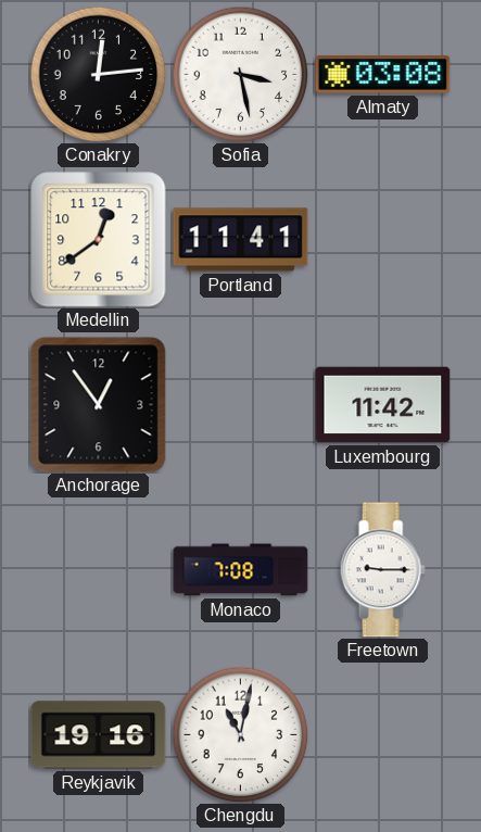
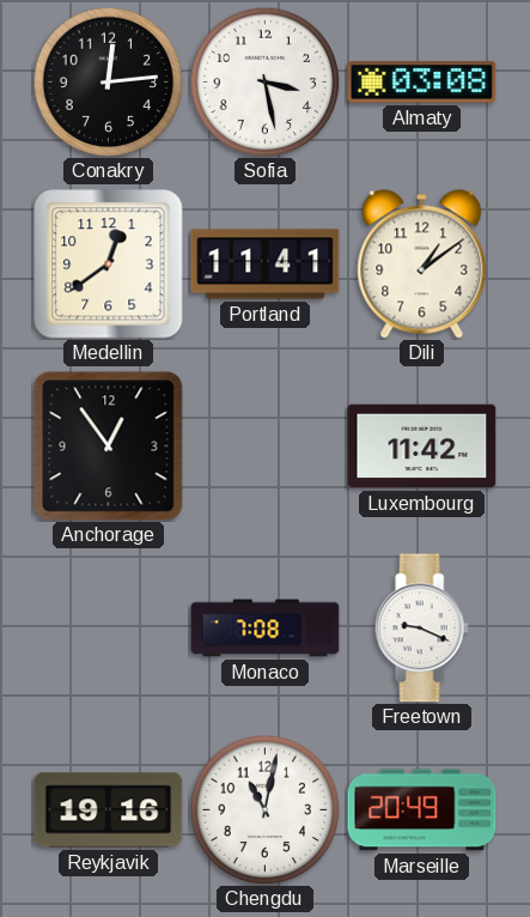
Dili: none -> 1:09 (422, 265)
Freetown: 9:15 -> 9:19 (421, 628)
Marseille: none -> 20:49 (422, 810)
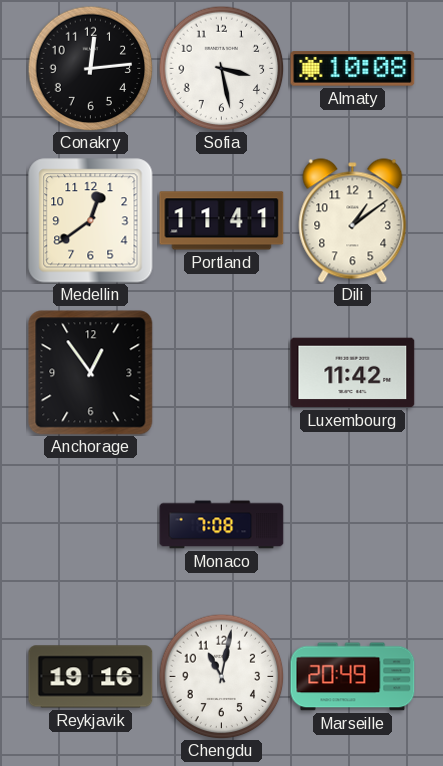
Almaty: 03:08 -> 10:08 (353, 69)
Freetown: 9:19 -> none (421, 628)
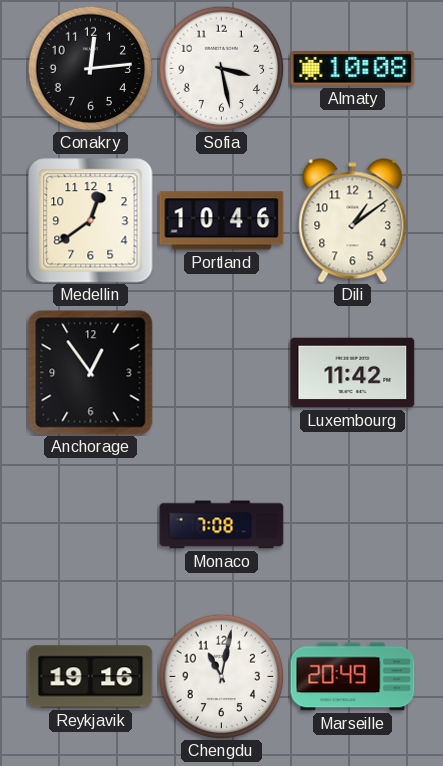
Portland: 11:41 -> 10:46 (222, 221)
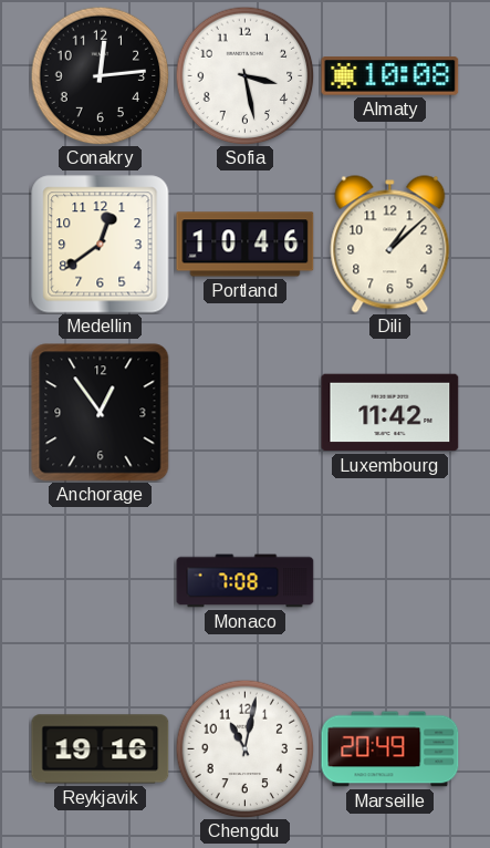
Dili: 1:09 -> 1:08 (390, 245)
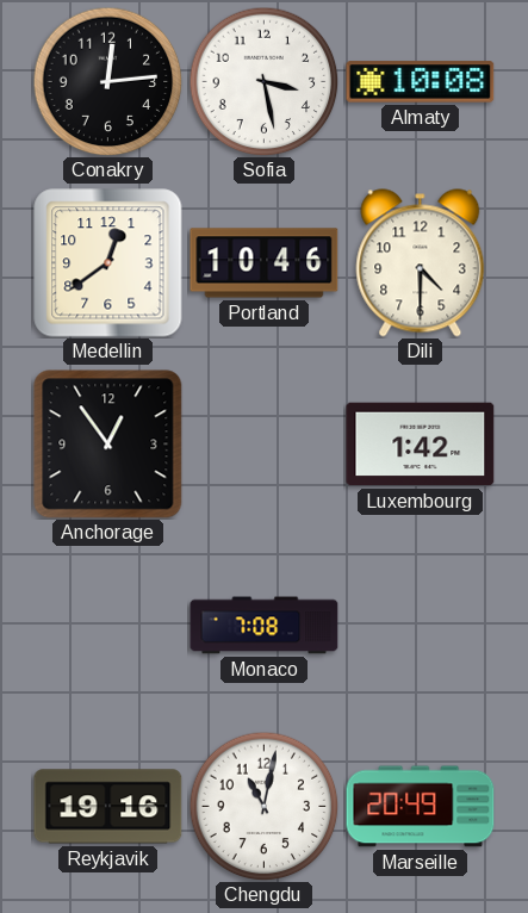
Dili: 1:08 -> 4:30 (421, 263)
Luxembourg: 11:42 -> 1:42 (421, 445)
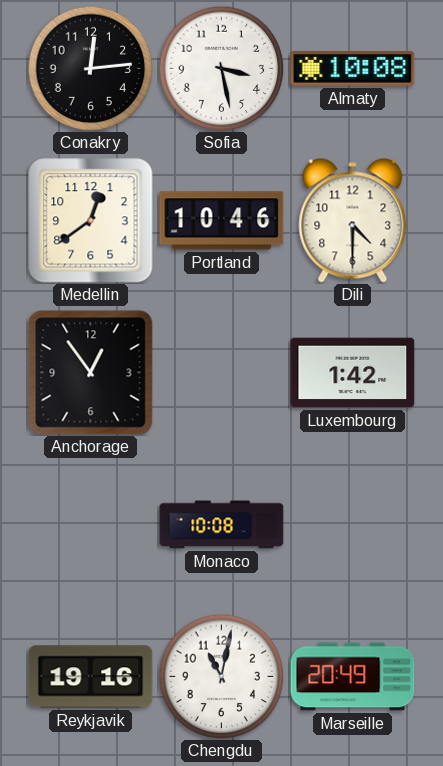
Monaco: 7:08 -> 10:08 (222, 525)
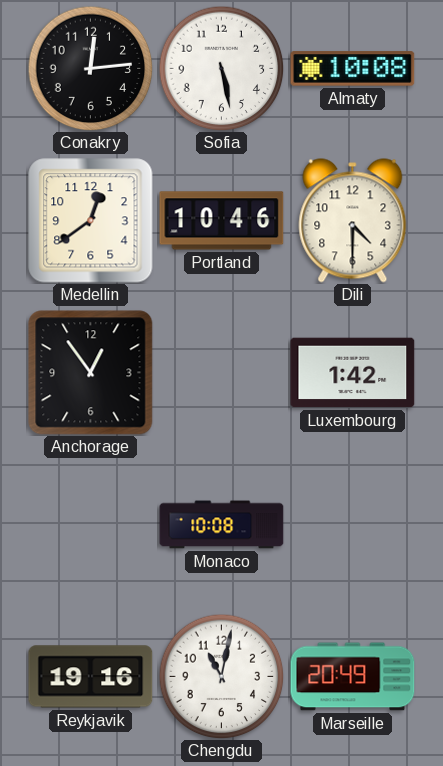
Sofia: 3:28 -> 5:28 (221, 68)
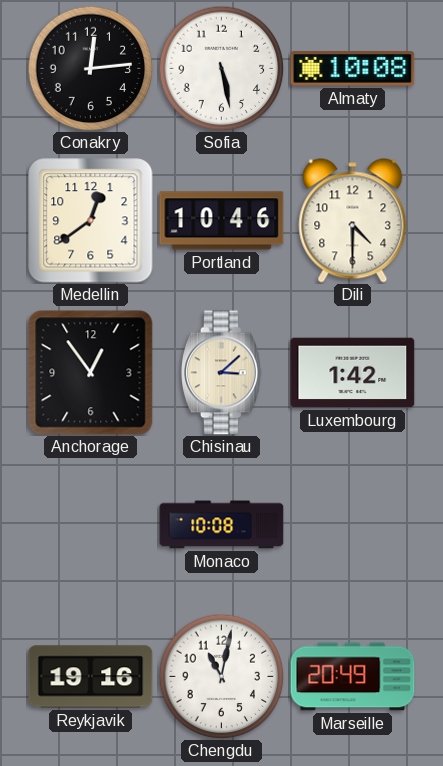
Chisinau: none -> 3:08 (221, 373)
